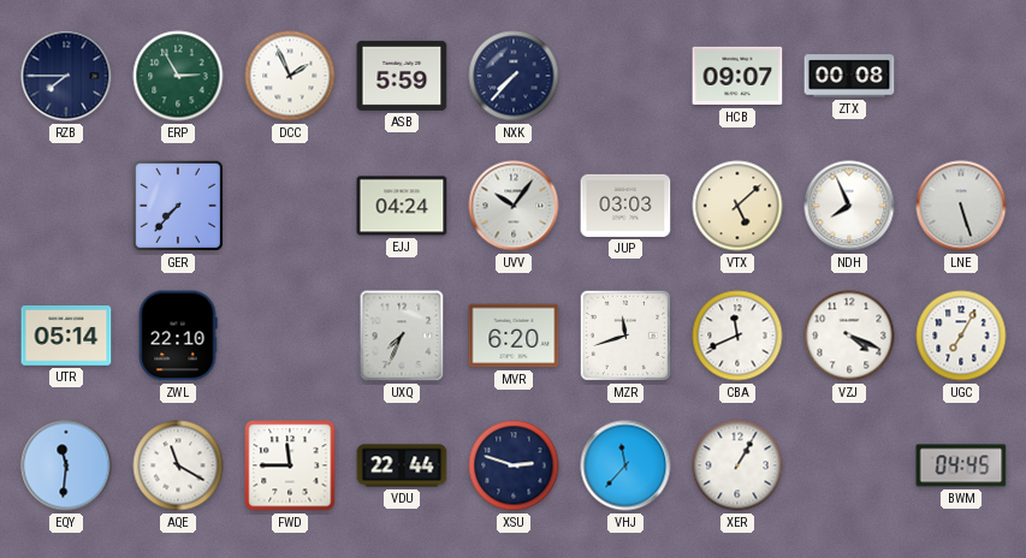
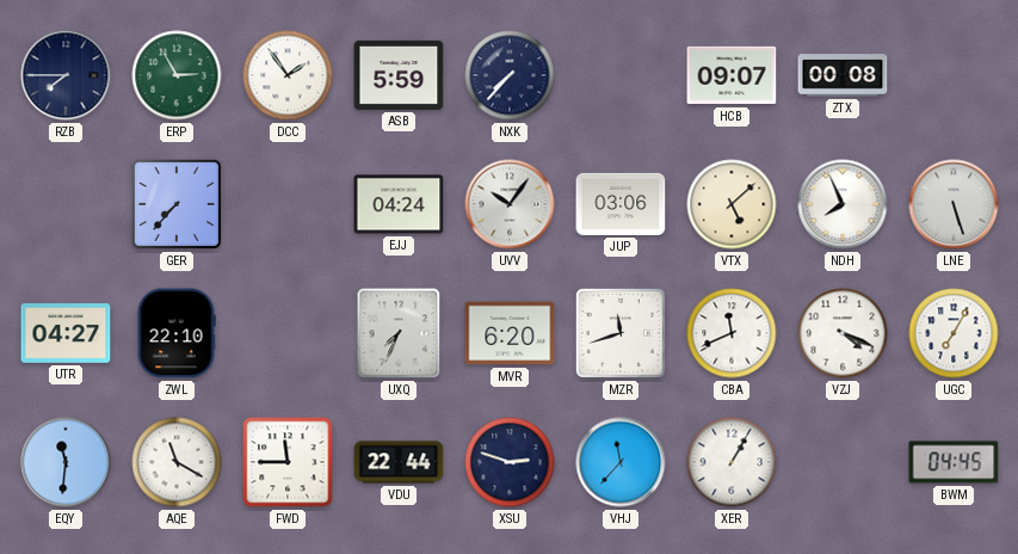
DCC: 1:56 -> 1:54 (288, 75)
JUP: 03:03 -> 03:06 (621, 204)
UTR: 05:14 -> 04:27 (66, 334)
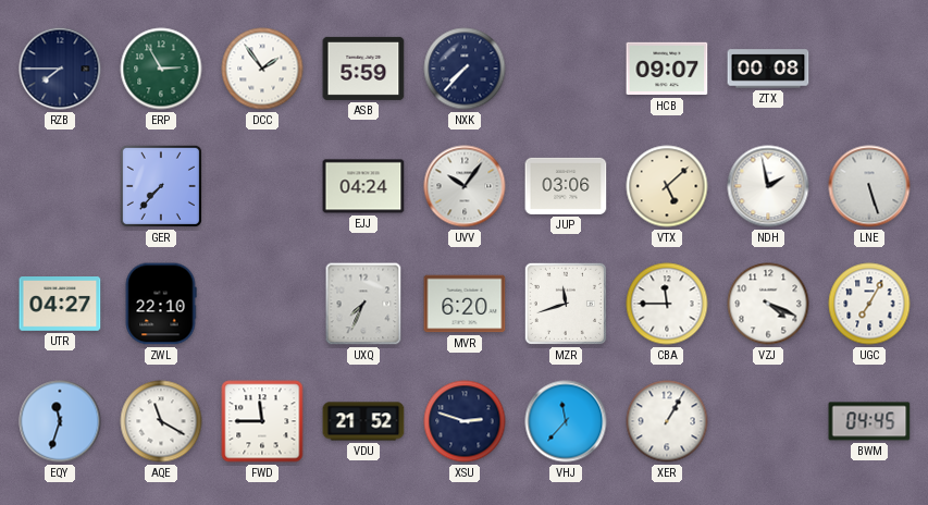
NDH: 7:56 -> 1:58 (768, 186)
CBA: 11:41 -> 11:45 (667, 304)
EQY: 11:31 -> 11:33 (60, 421)
VDU: 22:44 -> 21:52 (363, 421)
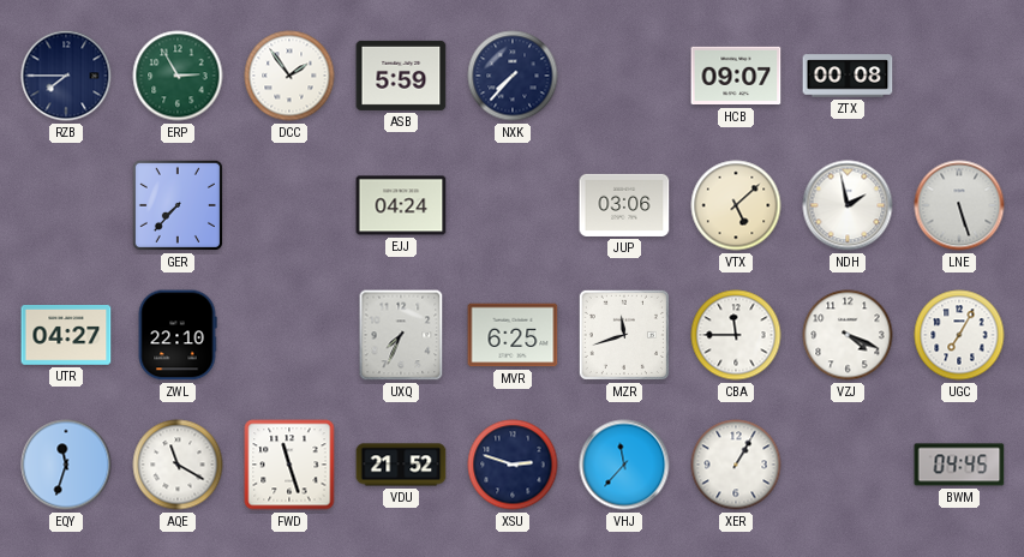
UVV: 10:06 -> none (465, 186)
MVR: 6:20 -> 6:25 (513, 335)
FWD: 11:45 -> 11:27 (289, 465)
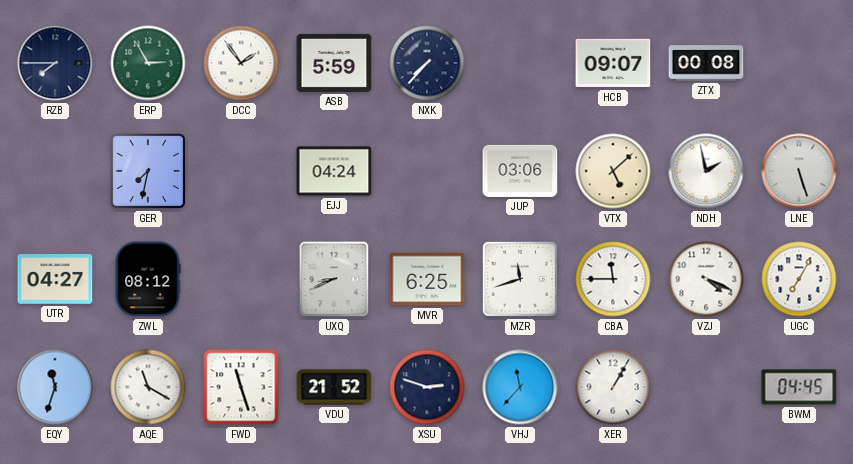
GER: 7:37 -> 7:32 (148, 171)
ZWL: 22:10 -> 08:12 (148, 279)
UXQ: 7:34 -> 8:41 (334, 279)
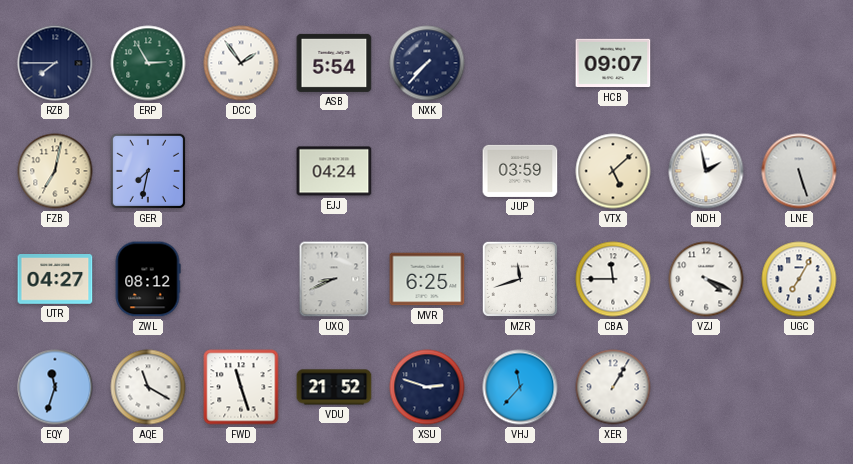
ASB: 5:59 -> 5:54 (334, 63)
ZTX: 00:08 -> none (706, 63)
FZB: none -> 7:02 (55, 171)
JUP: 03:06 -> 03:59 (520, 171)
BWM: 04:45 -> none (799, 387)
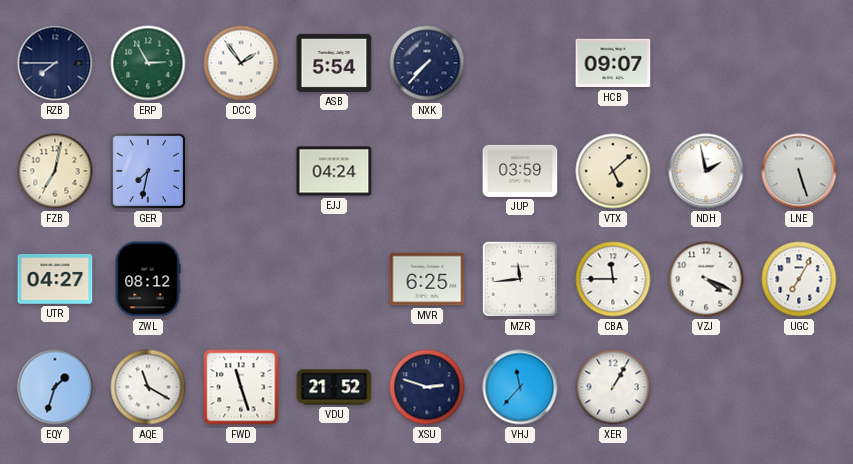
UXQ: 8:41 -> none (334, 279)
MZR: 11:42 -> 11:44 (520, 279)
EQY: 11:33 -> 1:33 (55, 387)
